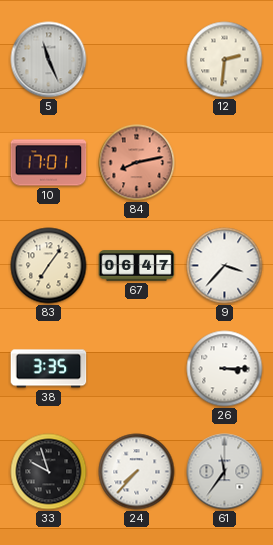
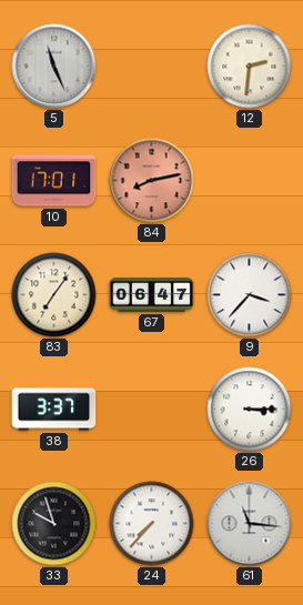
38: 3:35 -> 3:37 (54, 410)
61: 11:36 -> 11:16 (250, 524)
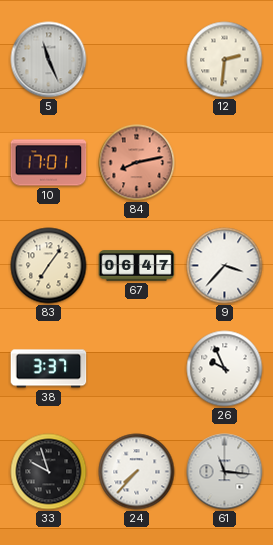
26: 3:15 -> 9:56 (225, 369)
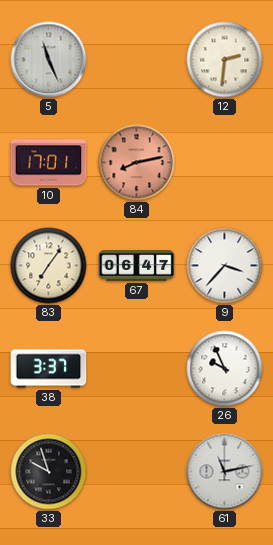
24: 7:37 -> none (137, 472)
61: 11:16 -> 11:13 (225, 472)
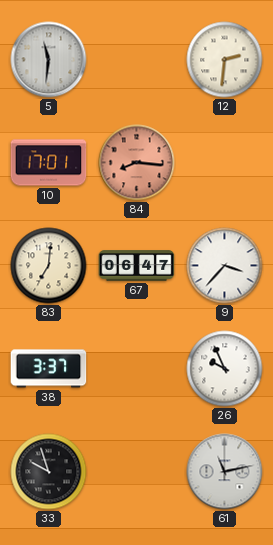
5: 11:26 -> 11:31 (49, 60)
84: 8:13 -> 8:16 (137, 163)
83: 7:06 -> 7:01 (49, 266)
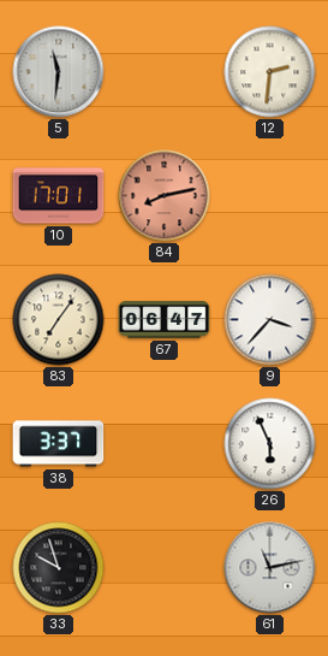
84: 8:16 -> 8:13 (165, 196)
83: 7:01 -> 7:06 (59, 320)
26: 9:56 -> 5:56 (270, 444)
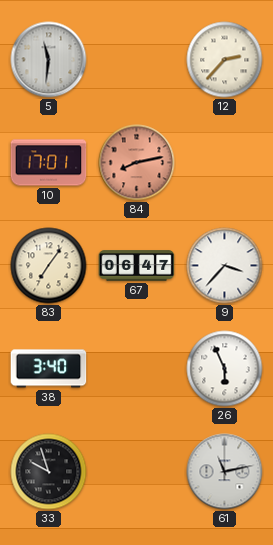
12: 2:31 -> 2:37 (225, 60)
38: 3:37 -> 3:40 (49, 369)
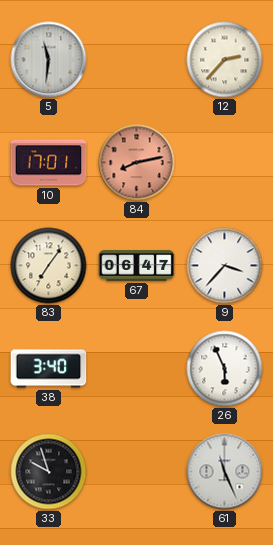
61: 11:13 -> 11:26 (225, 472)
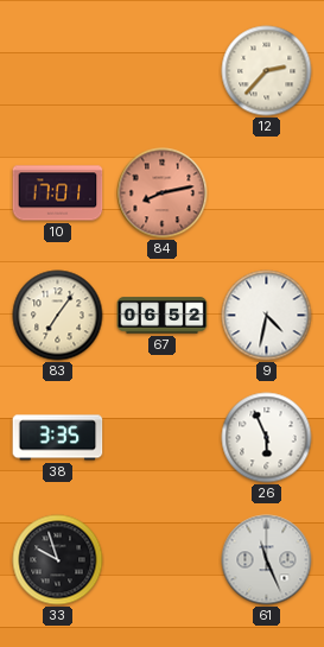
5: 11:31 -> none (49, 60)
67: 06:47 -> 06:52 (163, 316)
9: 3:37 -> 4:32 (267, 316)
38: 3:40 -> 3:35 (58, 438)
